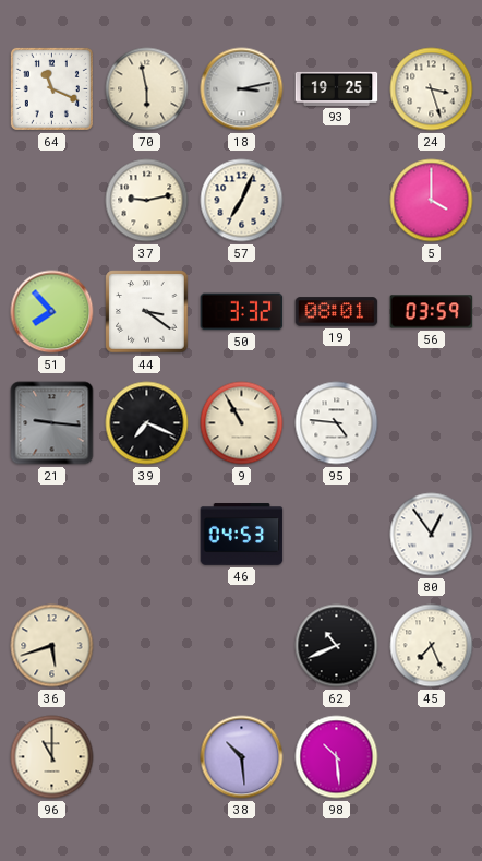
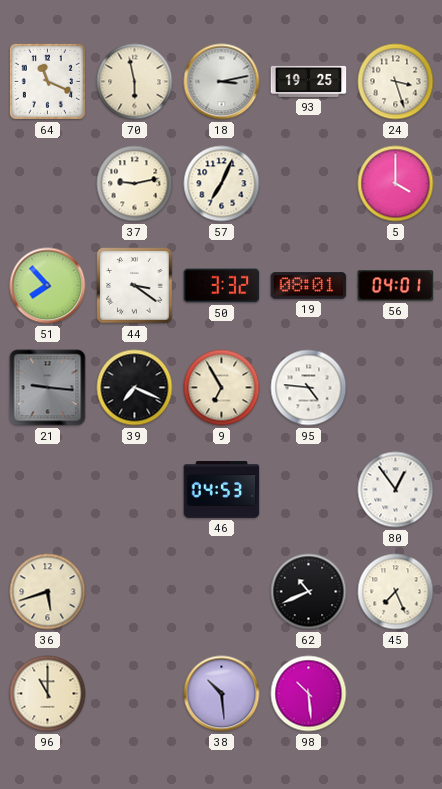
56: 03:59 -> 04:01 (396, 286)
9: 10:55 -> 6:55 (222, 388)
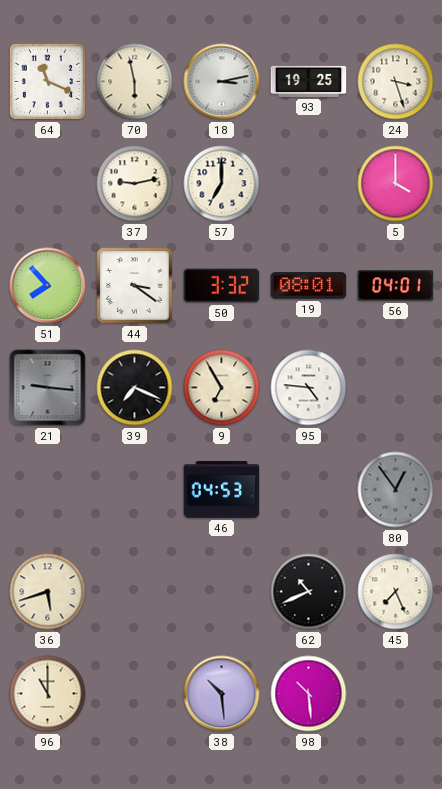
57: 7:04 -> 7:00 (222, 184)
80 dial: white -> grey (396, 490)
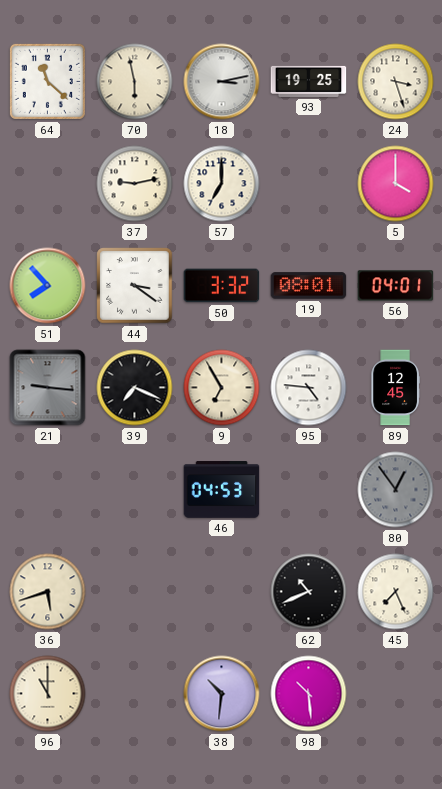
64: 11:19 -> 11:22 (47, 81)
89: none -> 12:45 (395, 388)
38: 10:29 -> 10:31 (222, 694)
